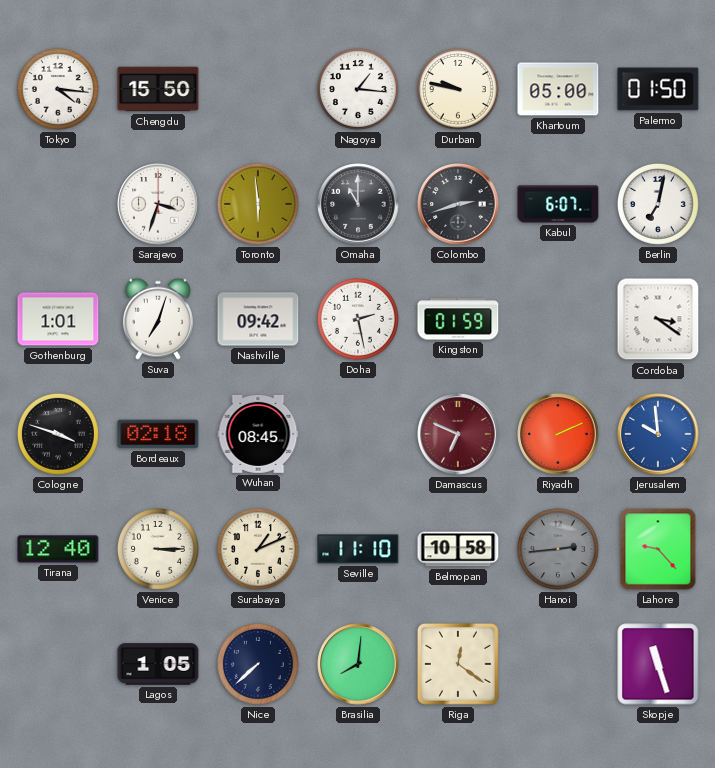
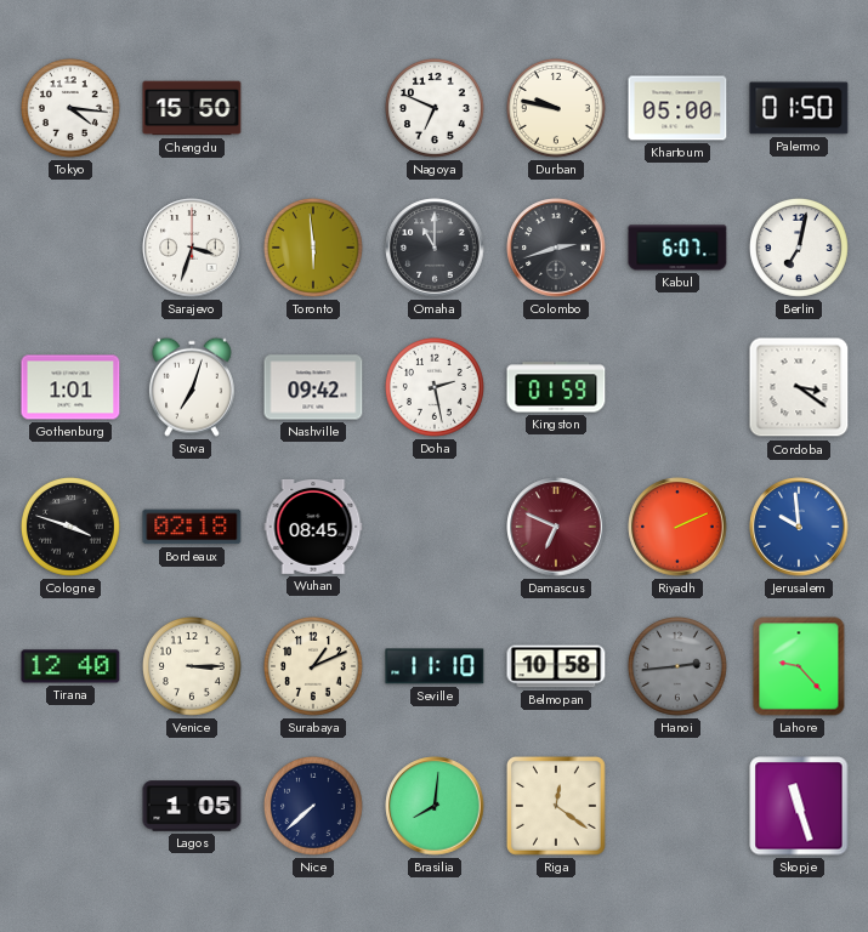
Nagoya: 1:16 -> 6:49 (435, 108)
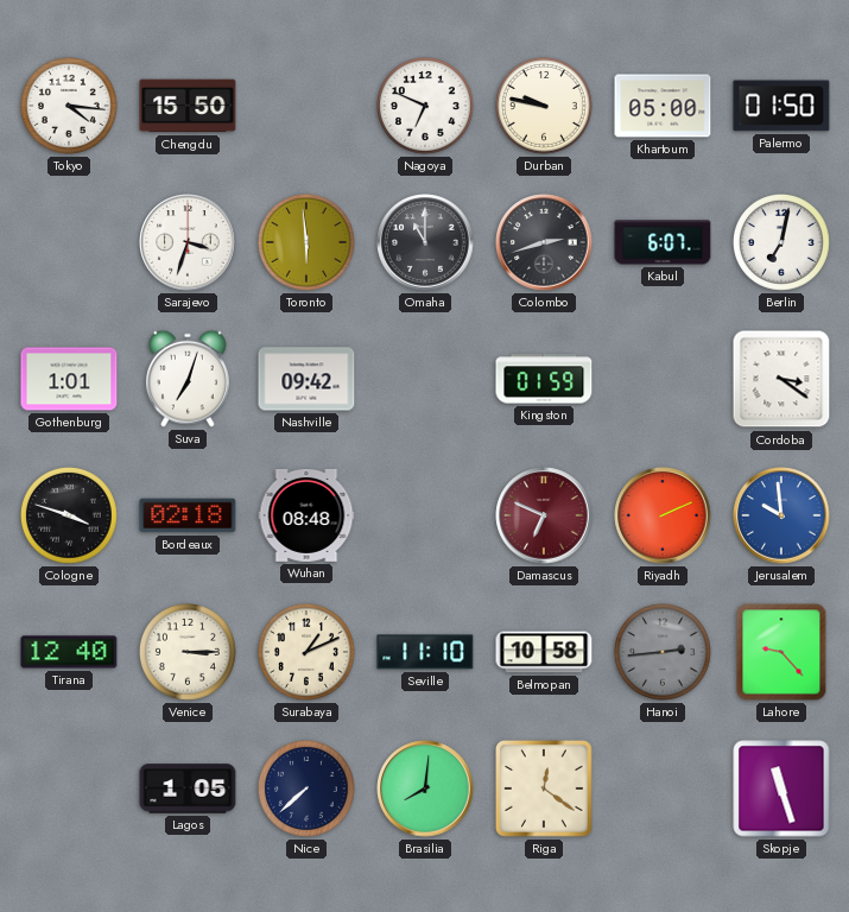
Doha: 2:28 -> none (435, 387)
Wuhan: 08:45 -> 08:48 (306, 515)
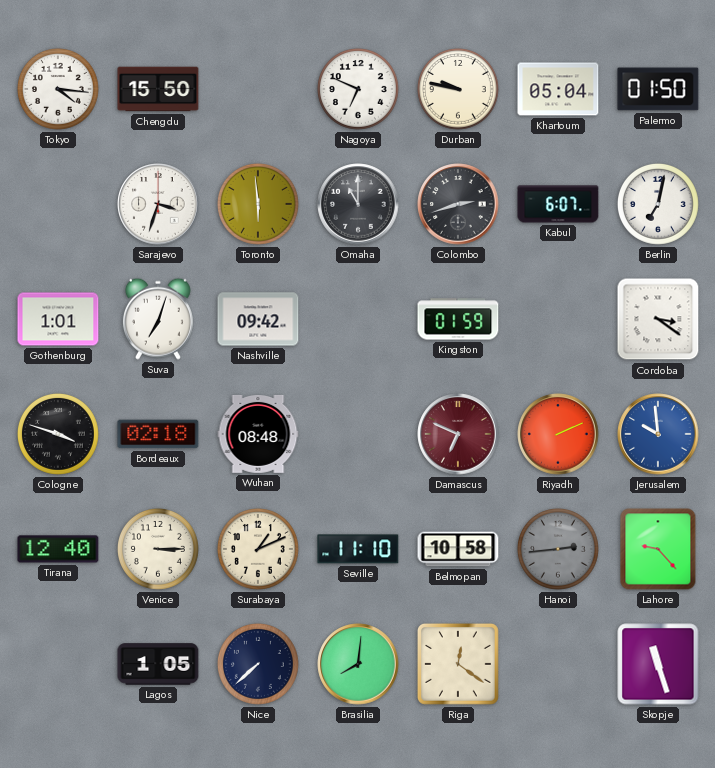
Khartoum: 05:00 -> 05:04 (558, 89)
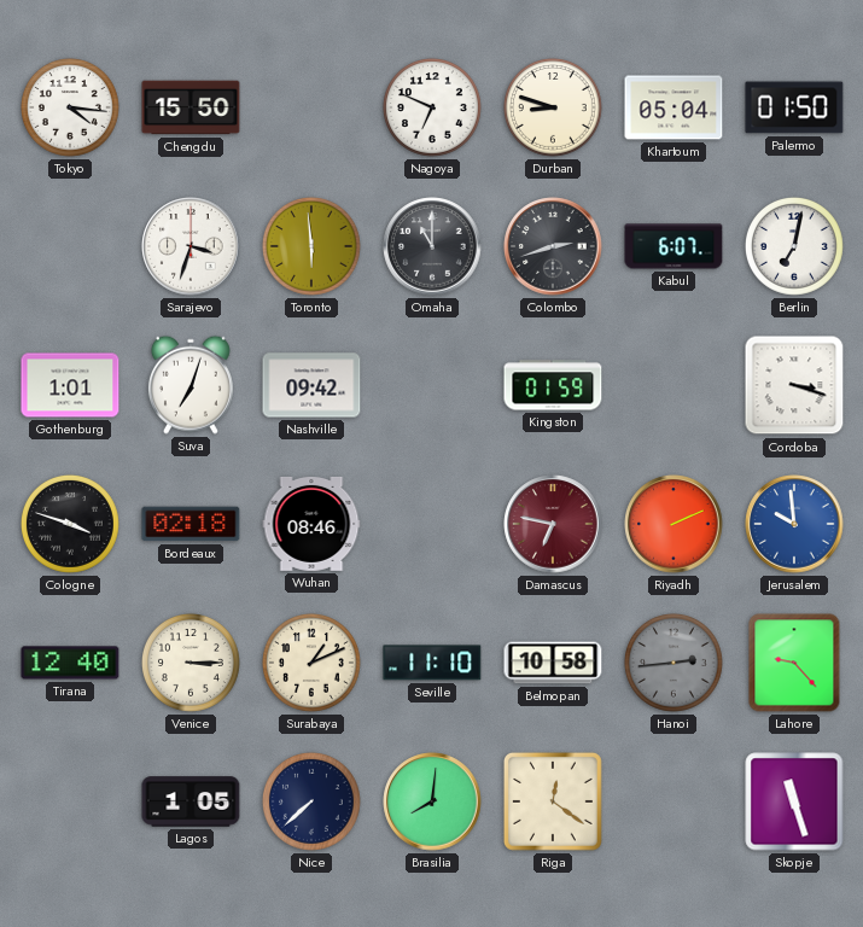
Durban: 9:47 -> 8:48 (553, 107)
Cordoba: 3:21 -> 3:18 (794, 385)
Wuhan: 08:48 -> 08:46 (311, 524)
Damascus: 6:49 -> 6:47 (553, 524)
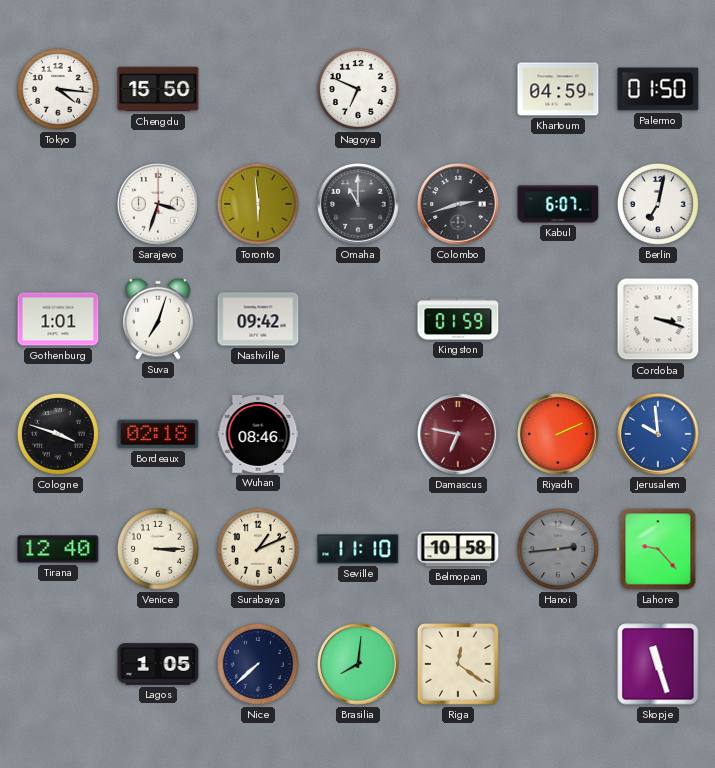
Durban: 8:48 -> none (553, 107)
Khartoum: 05:04 -> 04:59 (558, 89)
